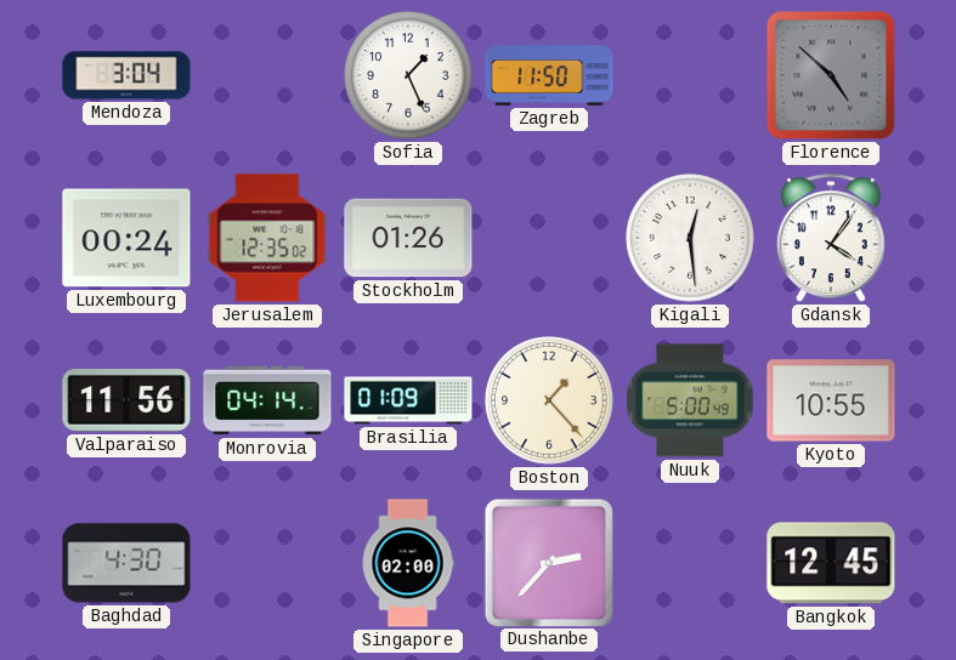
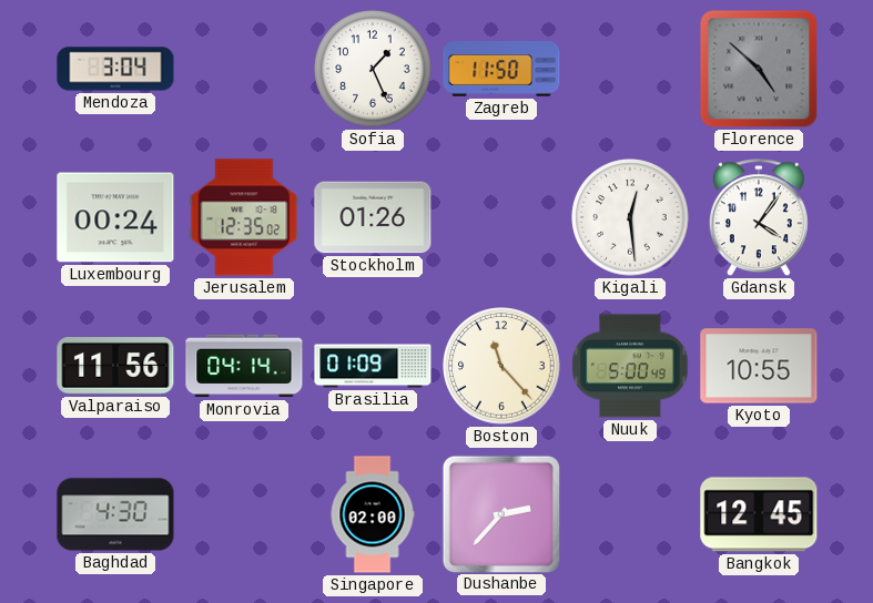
Boston: 1:23 -> 11:23 (501, 366)
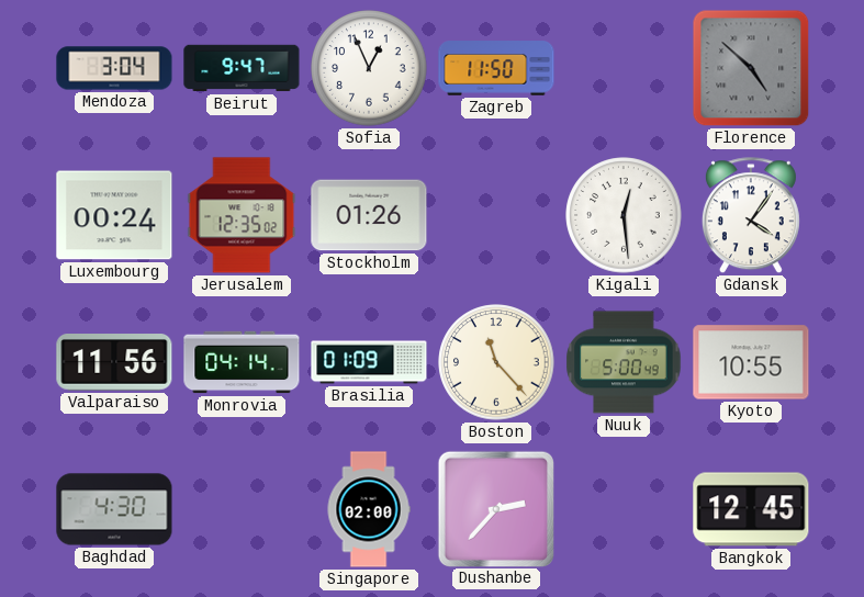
Beirut: none -> 9:47 (242, 68)
Sofia: 1:26 -> 12:56 (369, 68)
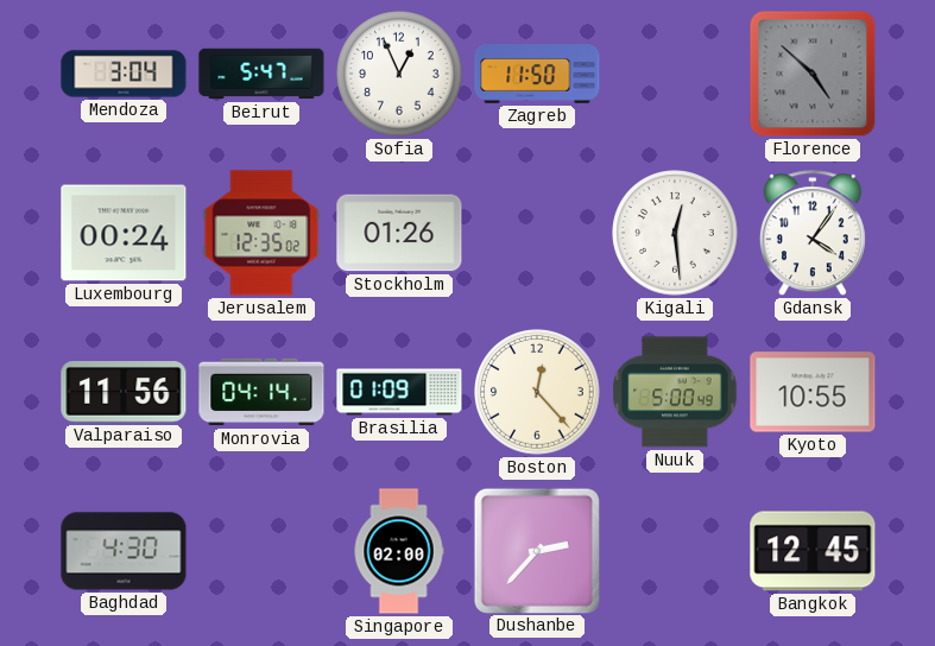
Beirut: 9:47 -> 5:47 (261, 74)
Boston: 11:23 -> 12:23 (537, 392)
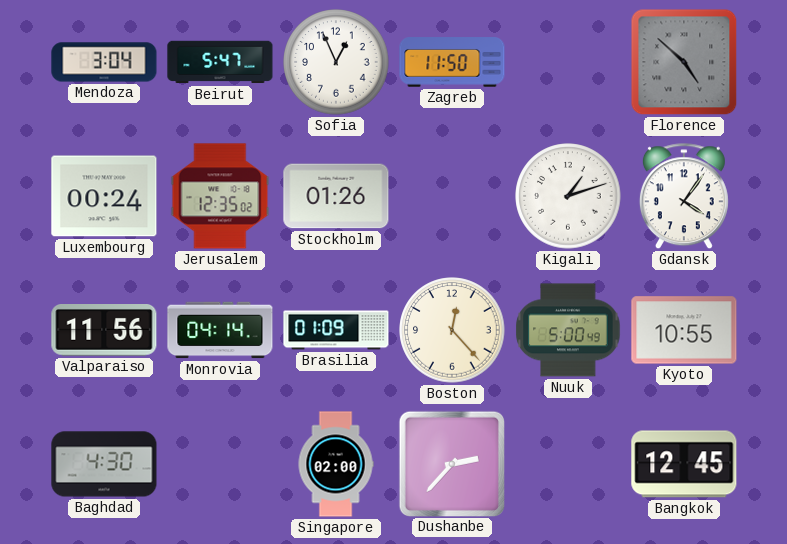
Kigali: 12:29 -> 1:12 (568, 196)
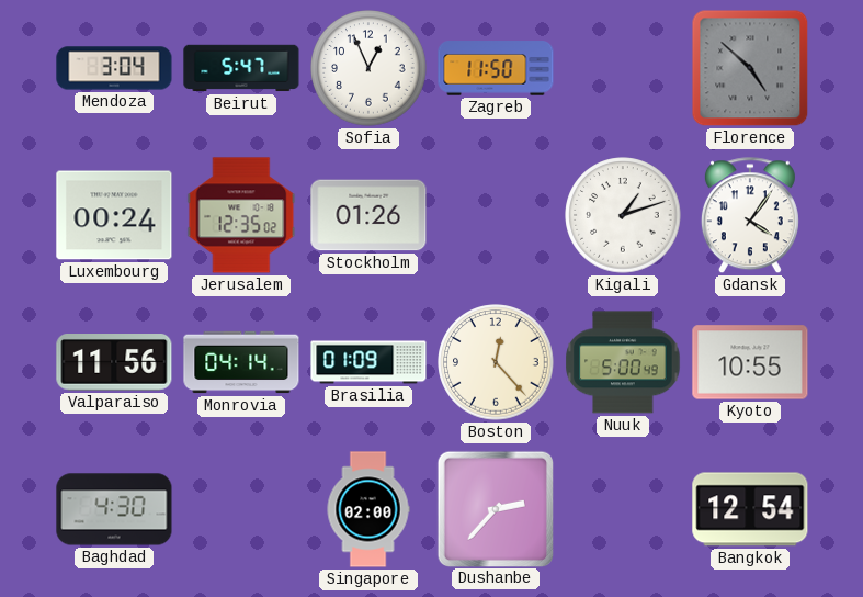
Bangkok: 12:45 -> 12:54 (750, 509)
